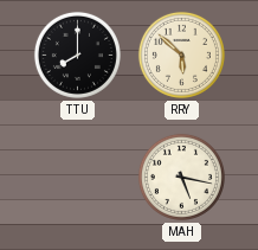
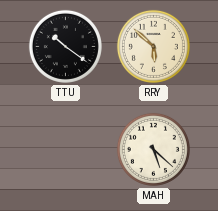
TTU: 8:00 -> 10:21 (65, 46)
MAH: 5:17 -> 5:22 (153, 149)
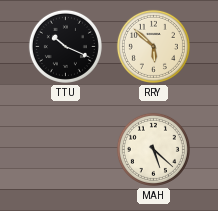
TTU: 10:21 -> 10:19 (65, 46)
